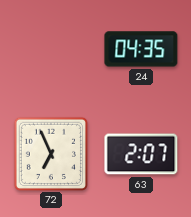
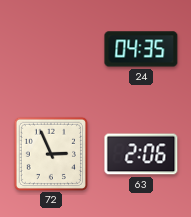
72: 6:56 -> 2:56 (50, 153)
63: 2:07 -> 2:06 (141, 154)
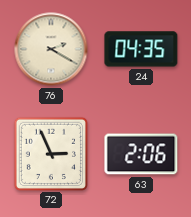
76: none -> 2:20 (51, 49)
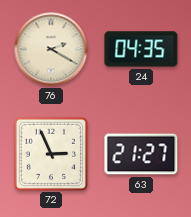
63: 2:06 -> 21:27 (141, 154)
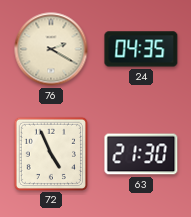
72: 2:56 -> 4:56 (50, 153)
63: 21:27 -> 21:30 (141, 154)
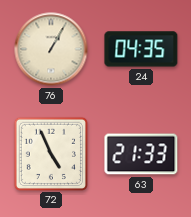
76: 2:20 -> 1:05 (51, 49)
63: 21:30 -> 21:33 (141, 154)
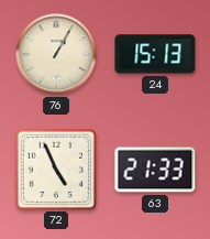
24: 04:35 -> 15:13 (155, 54)
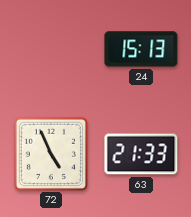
76: 1:05 -> none (56, 54)
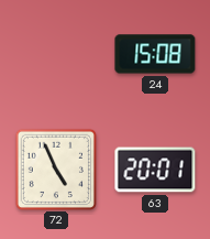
24: 15:13 -> 15:08 (155, 54)
63: 21:33 -> 20:01 (155, 170)
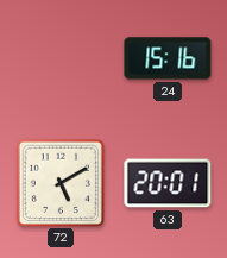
24: 15:08 -> 15:16 (168, 58)
72: 4:56 -> 5:10 (59, 182)
